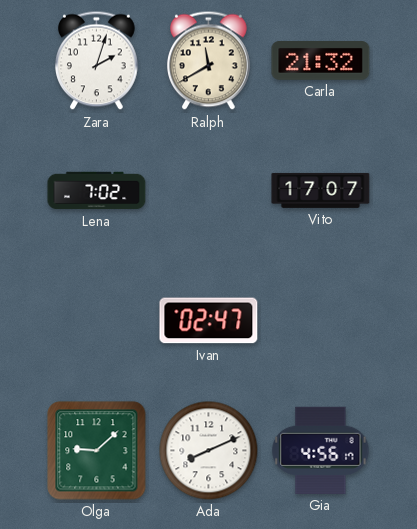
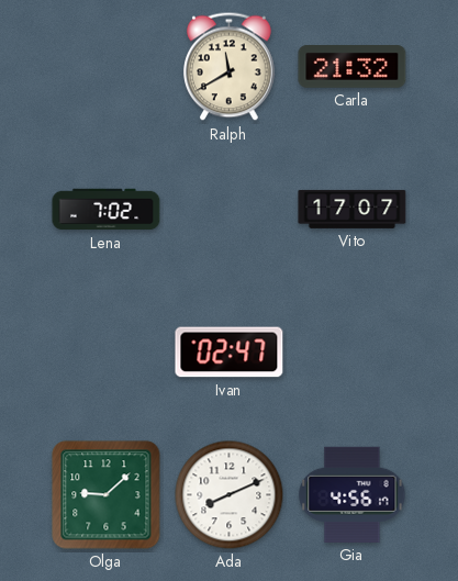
Zara: 2:03 -> none (97, 61)
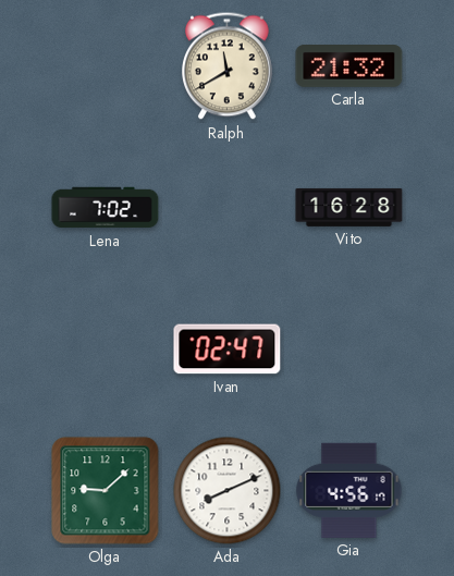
Vito: 17:07 -> 16:28 (349, 207)
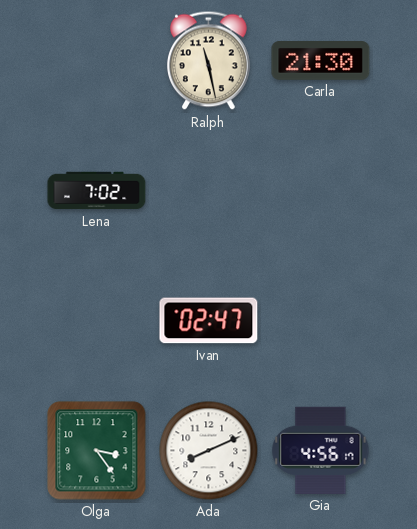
Ralph: 11:40 -> 11:28 (209, 61)
Carla: 21:32 -> 21:30 (321, 61)
Vito: 16:28 -> none (349, 207)
Olga: 9:08 -> 3:24 (97, 451)
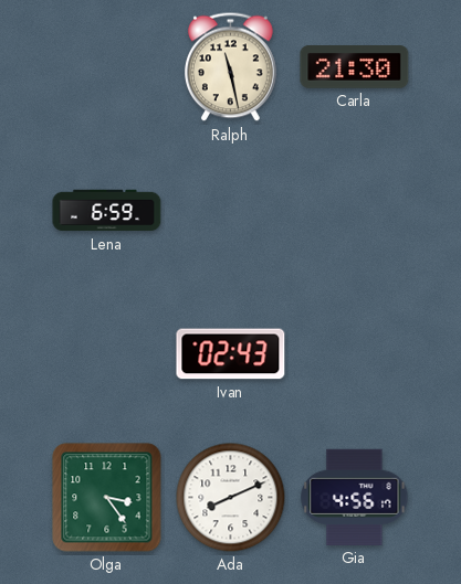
Lena: 7:02 -> 6:59 (107, 211)
Ivan: 02:47 -> 02:43 (231, 354)
